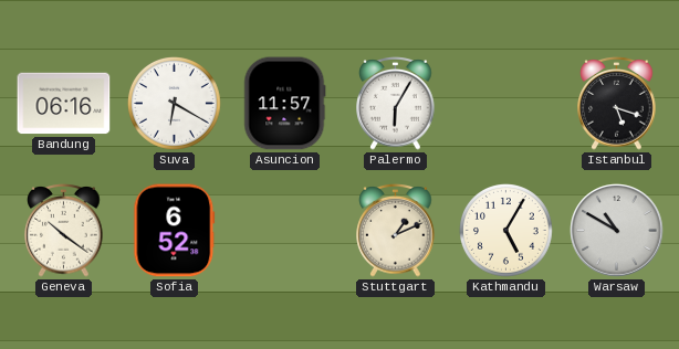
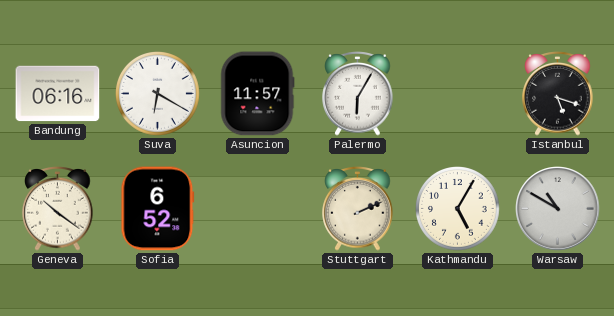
Stuttgart: 1:11 -> 2:11 (358, 209)
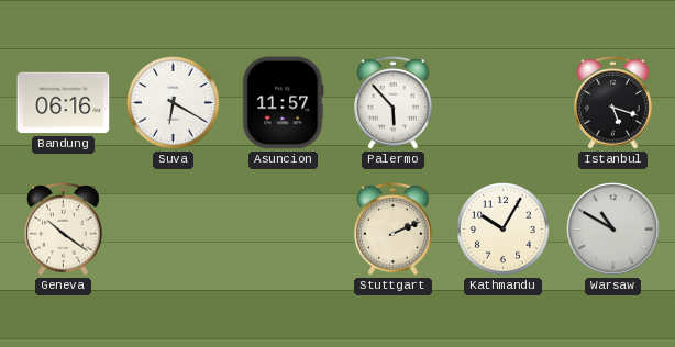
Palermo: 6:05 -> 5:53 (394, 103)
Sofia: 6:52 -> none (158, 209)
Kathmandu: 5:05 -> 10:05 (504, 230)
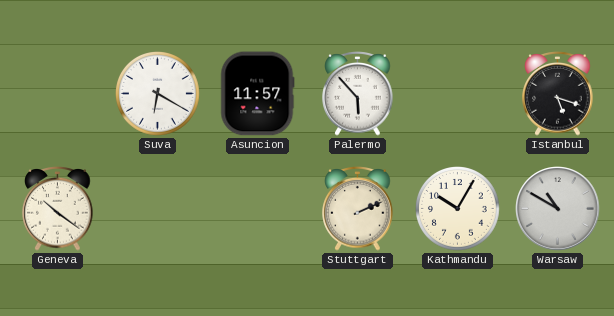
Bandung: 06:16 -> none (64, 103)
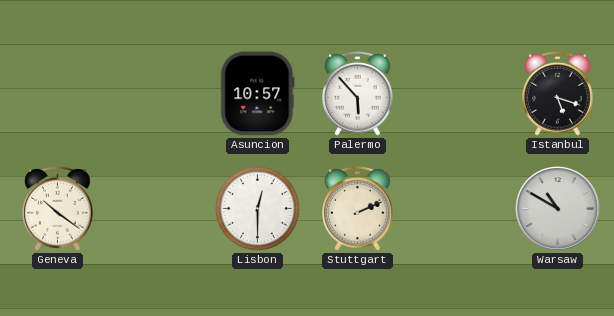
Suva: 6:20 -> none (158, 94)
Asuncion: 11:57 -> 10:57 (258, 94)
Lisbon: none -> 12:30 (258, 209)
Kathmandu: 10:05 -> none (458, 209)
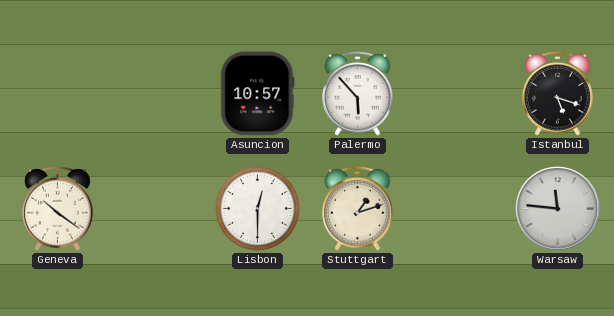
Stuttgart: 2:11 -> 1:12 (358, 209)
Warsaw: 10:50 -> 11:46 (558, 209)
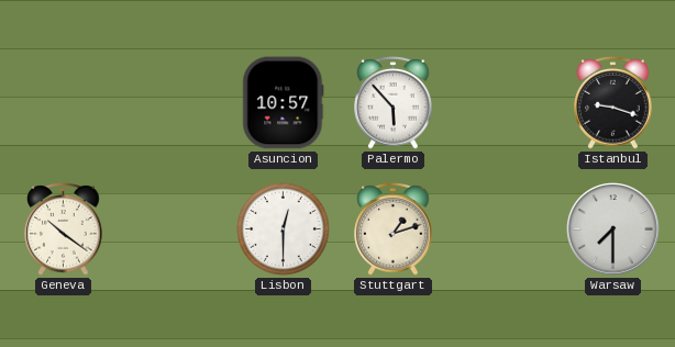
Istanbul: 5:18 -> 9:18 (613, 103)
Warsaw: 11:46 -> 7:30 (613, 230)
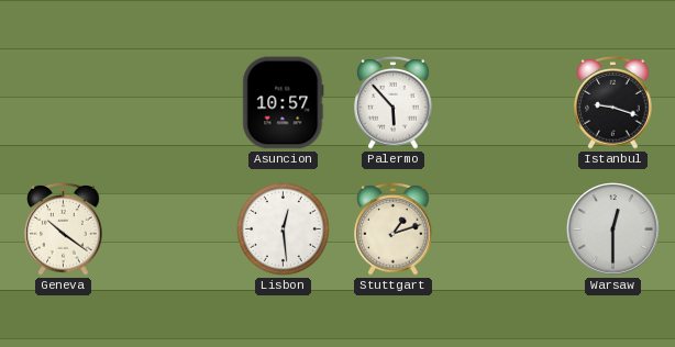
Lisbon: 12:30 -> 12:29 (284, 230)
Warsaw: 7:30 -> 12:30 (613, 230)
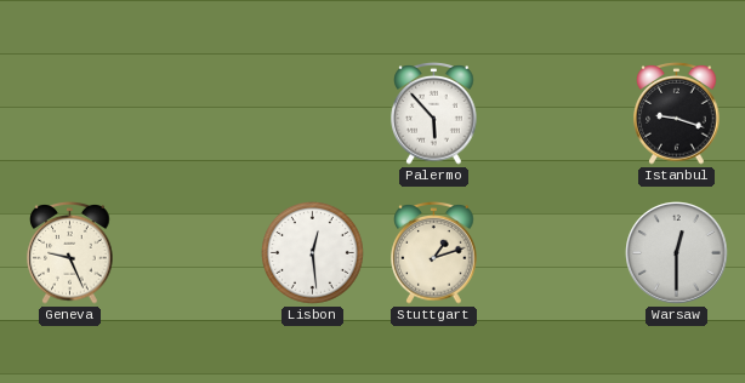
Asuncion: 10:57 -> none (284, 103)
Geneva: 10:21 -> 9:26 (70, 253)
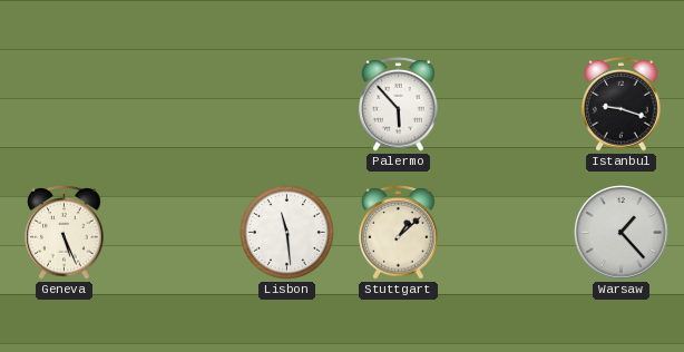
Geneva: 9:26 -> 5:26 (65, 233)
Lisbon: 12:29 -> 11:29 (287, 233)
Stuttgart: 1:12 -> 1:08 (399, 233)
Warsaw: 12:30 -> 1:23 (622, 233)
